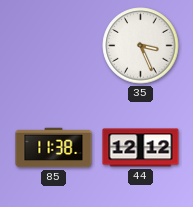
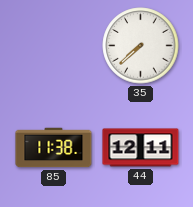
35: 3:26 -> 7:38 (141, 46)
44: 12:12 -> 12:11 (141, 148)
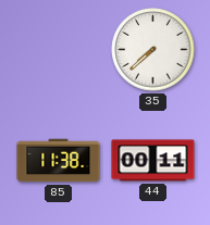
44: 12:11 -> 00:11 (153, 161)
